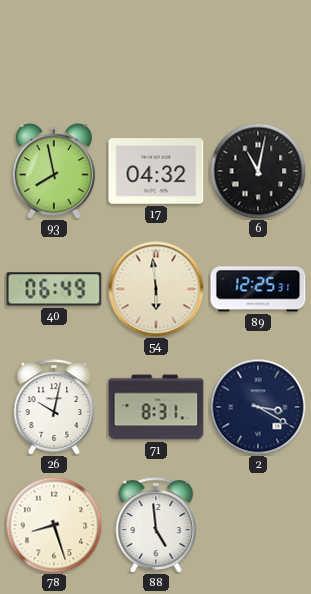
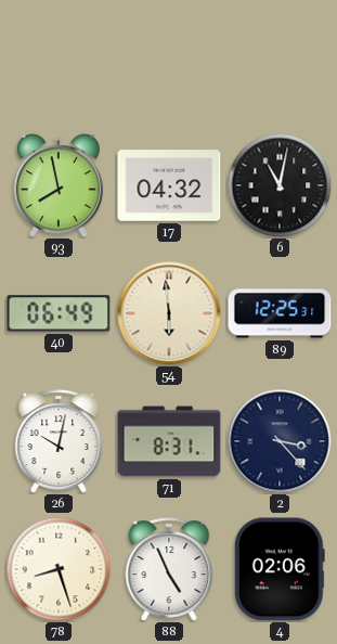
2: 3:20 -> 3:23 (280, 441)
88: 4:59 -> 4:56 (169, 569)
4: none -> 02:06 (280, 569)
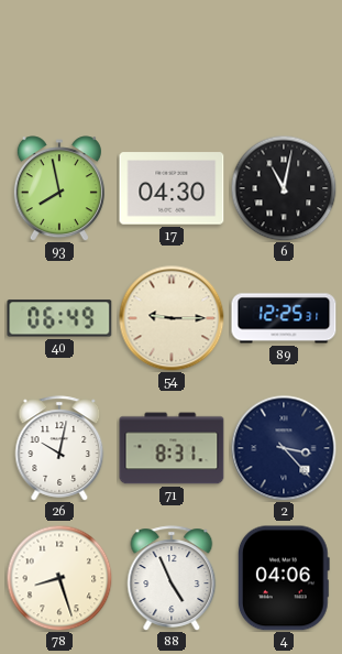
17: 04:32 -> 04:30 (172, 188)
54: 5:59 -> 9:15 (172, 318)
4: 02:06 -> 04:06 (284, 578)
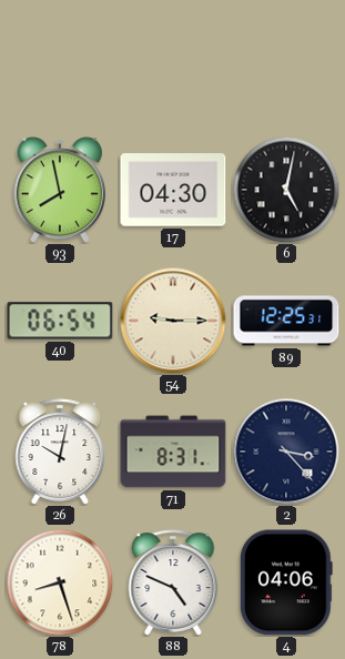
6: 11:02 -> 5:02 (286, 190)
40: 06:49 -> 06:54 (60, 321)
88: 4:56 -> 4:49 (173, 582)
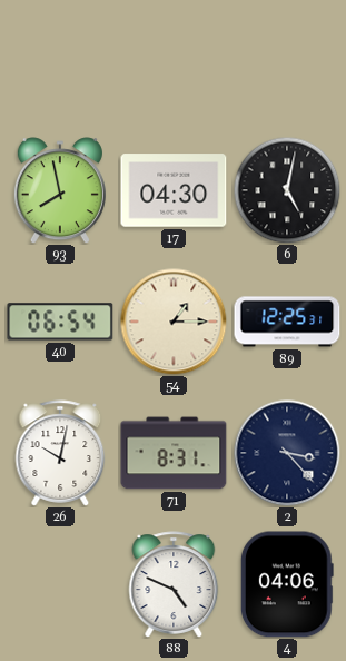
54: 9:15 -> 1:15 (174, 322)
78: 8:27 -> none (60, 582)
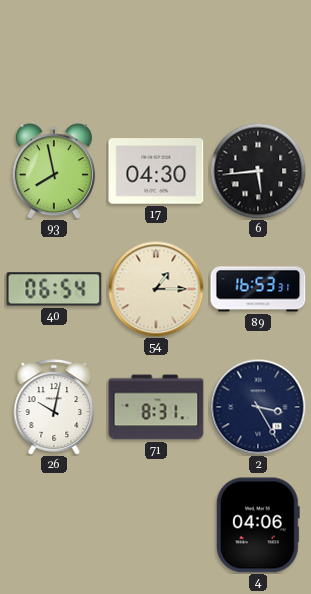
6: 5:02 -> 5:44 (258, 171)
89: 12:25 -> 16:53 (258, 289)
2: 3:23 -> 3:25 (258, 407)
88: 4:49 -> none (174, 584)
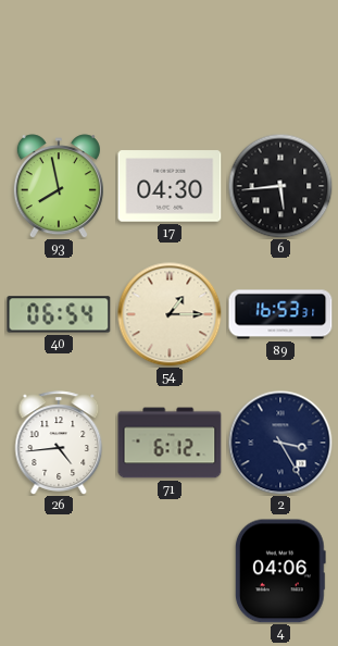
26: 10:02 -> 4:44 (59, 443)
71: 8:31 -> 6:12 (170, 443)
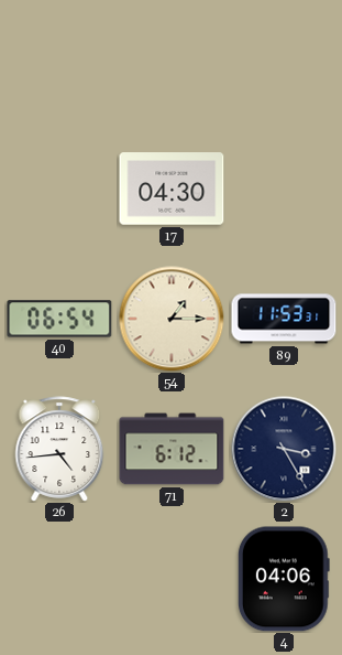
93: 7:58 -> none (59, 186)
6: 5:44 -> none (280, 186)
89: 16:53 -> 11:53 (284, 319)
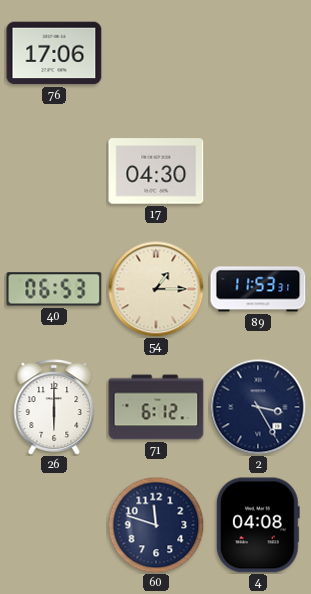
76: none -> 17:06 (54, 53)
40: 06:54 -> 06:53 (54, 289)
26: 4:44 -> 6:00 (54, 407)
60: none -> 11:48 (156, 525)
4: 04:06 -> 04:08 (258, 525)
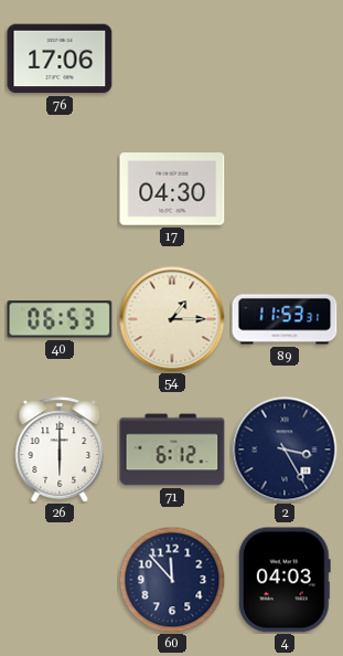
60: 11:48 -> 11:53 (172, 580)
4: 04:08 -> 04:03 (285, 580)
